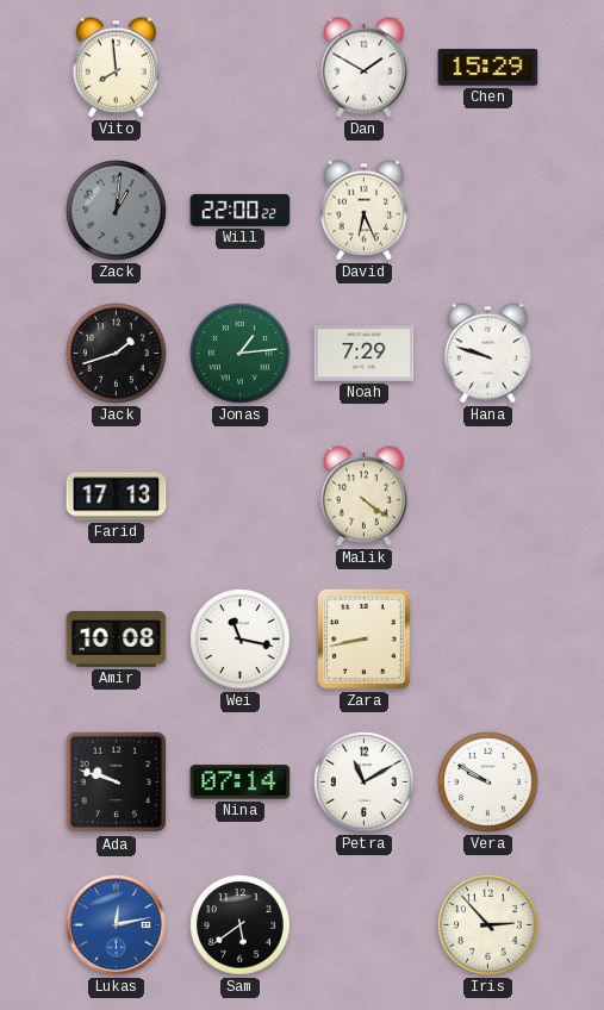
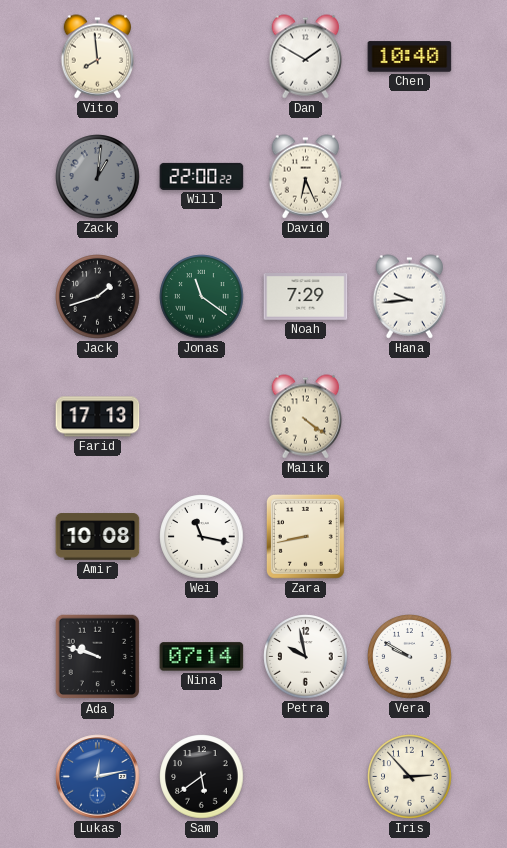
Chen: 15:29 -> 10:40 (410, 57)
Jonas: 1:14 -> 11:21 (202, 297)
Hana: 9:48 -> 9:44 (410, 297)
Petra: 11:10 -> 9:58 (306, 657)
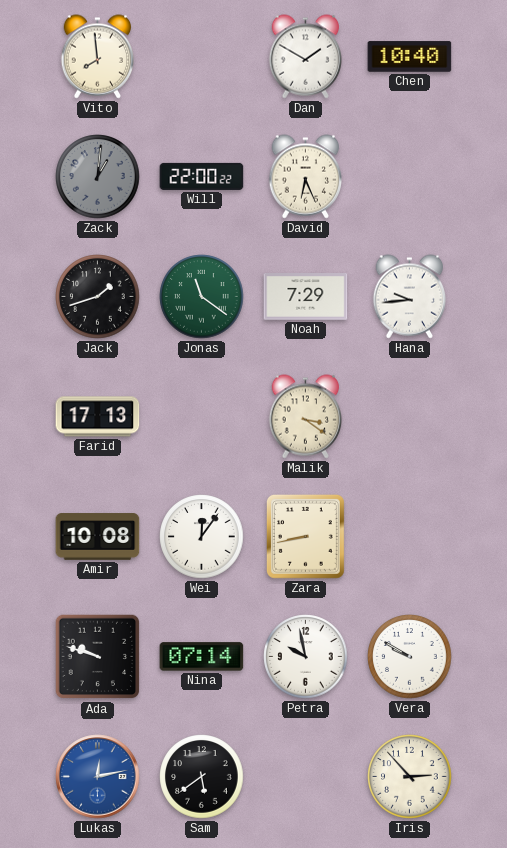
Malik: 4:21 -> 3:21 (306, 417)
Wei: 11:17 -> 12:06 (202, 537)
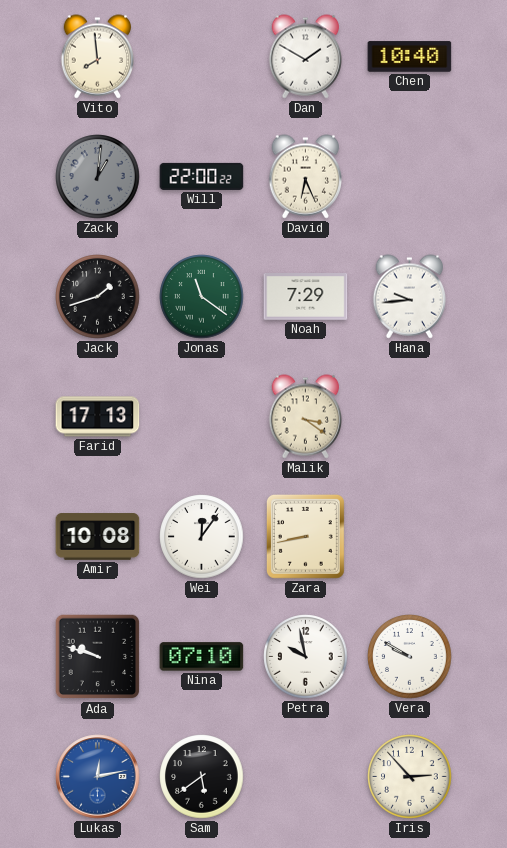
Nina: 07:14 -> 07:10 (202, 657)
